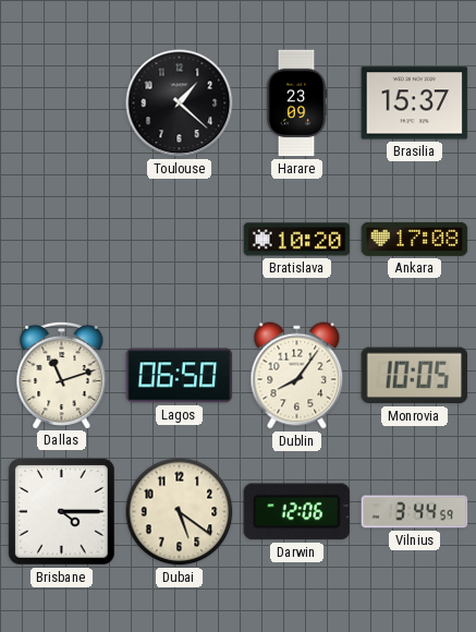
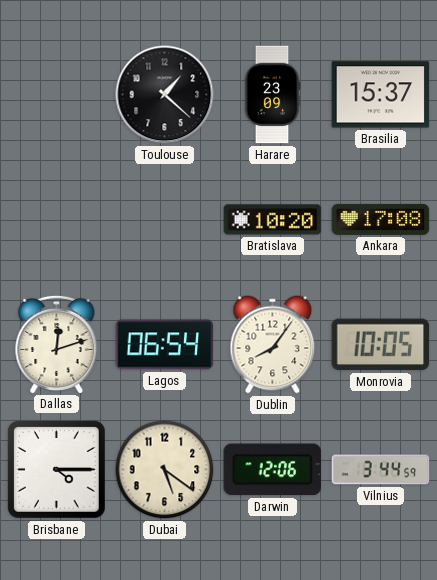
Dallas: 11:12 -> 12:12 (57, 344)
Lagos: 06:50 -> 06:54 (165, 345)
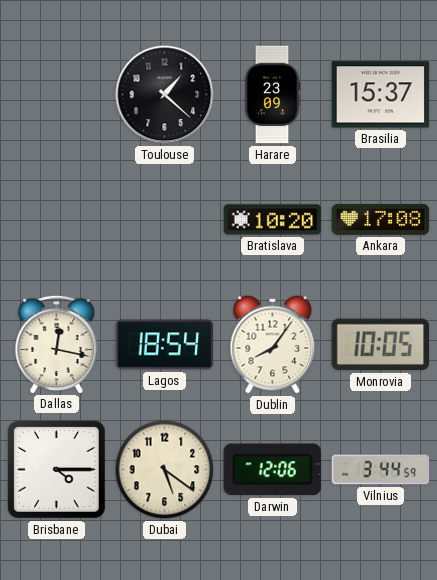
Dallas: 12:12 -> 12:17 (57, 344)
Lagos: 06:54 -> 18:54 (165, 345)
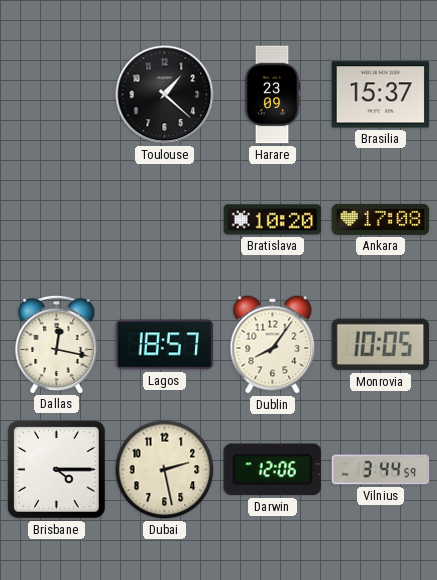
Lagos: 18:54 -> 18:57 (165, 345)
Dubai: 5:21 -> 2:28 (165, 470)
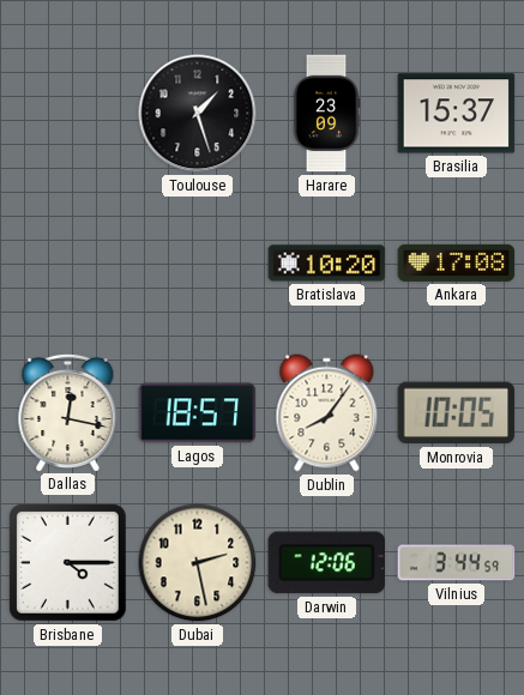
Toulouse: 1:22 -> 1:27 (198, 114)
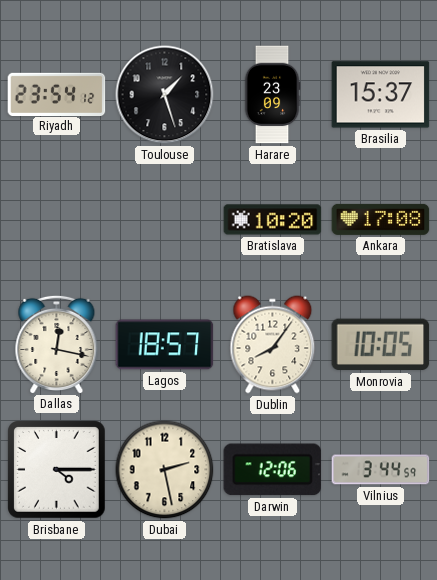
Riyadh: none -> 23:54 (57, 94)
